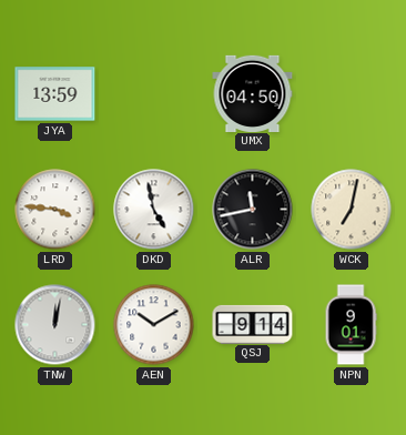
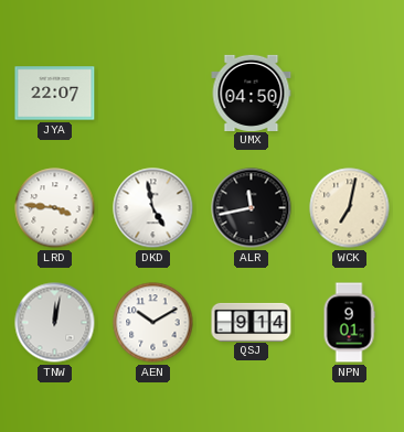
JYA: 13:59 -> 22:07 (55, 94)
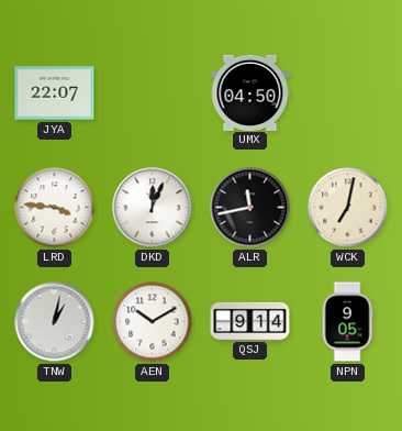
DKD: 4:58 -> 12:04 (153, 208)
TNW: 12:02 -> 1:02 (55, 322)
NPN: 9:01 -> 9:05 (347, 322)
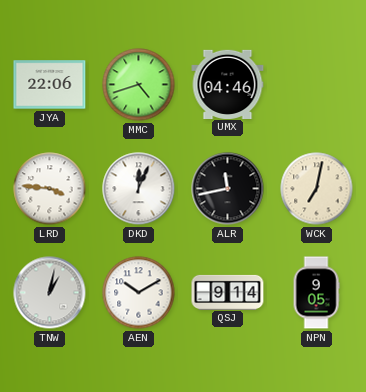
JYA: 22:07 -> 22:06 (50, 85)
MMC: none -> 4:42 (139, 85)
UMX: 04:50 -> 04:46 (228, 84)
